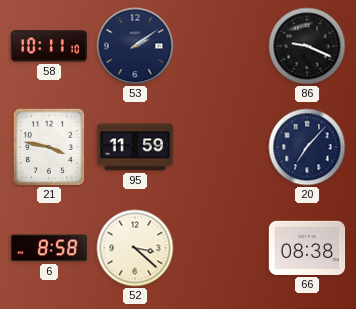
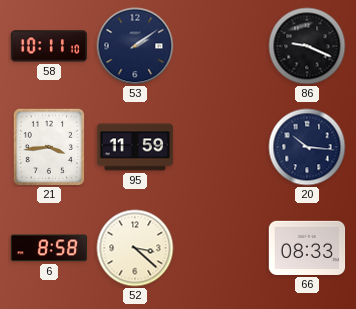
21: 3:47 -> 3:44 (49, 147)
20: 7:07 -> 10:16 (307, 147)
66: 08:38 -> 08:33 (307, 248)
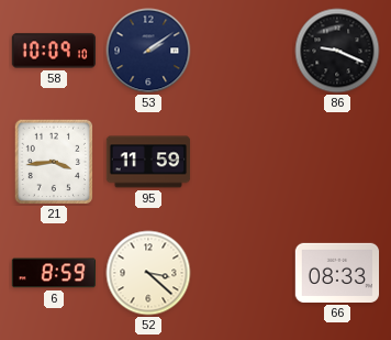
58: 10:11 -> 10:09 (54, 51)
20: 10:16 -> none (307, 147)
6: 8:58 -> 8:59 (54, 273)
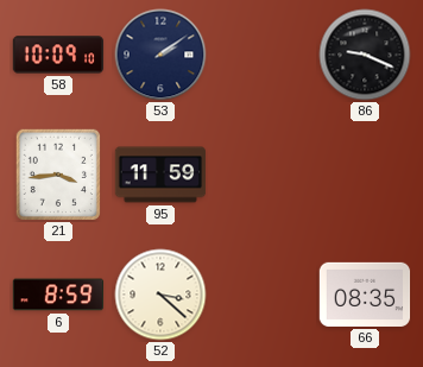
66: 08:33 -> 08:35 (365, 295)
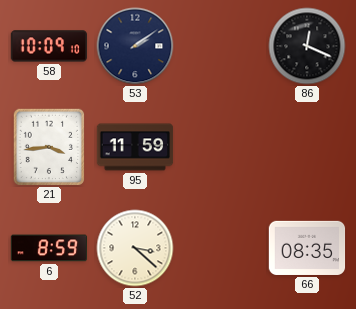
86: 9:19 -> 12:19 (307, 46)
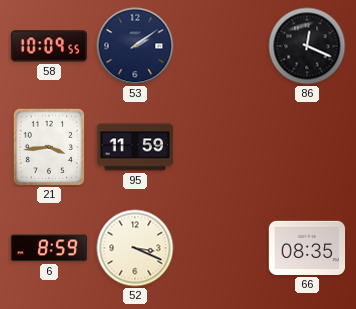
58: 10:09:10 -> 10:09:55 (49, 46)
52: 3:22 -> 3:19 (135, 248)
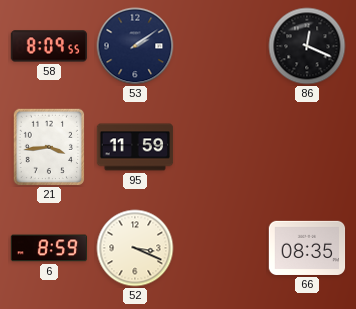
58: 10:09 -> 8:09 (49, 46)
